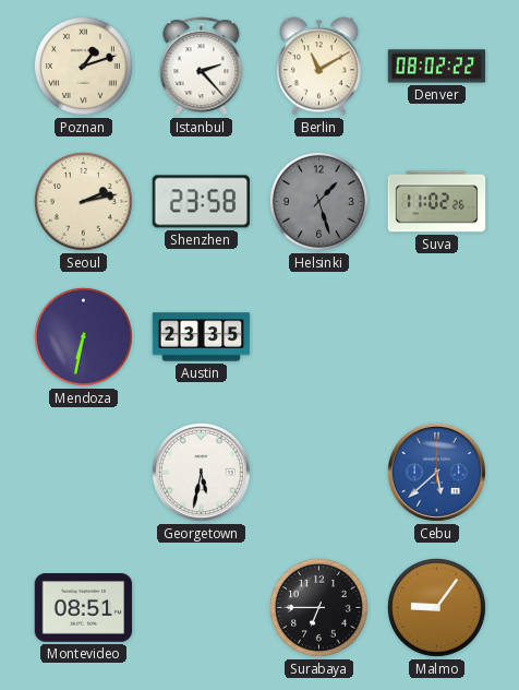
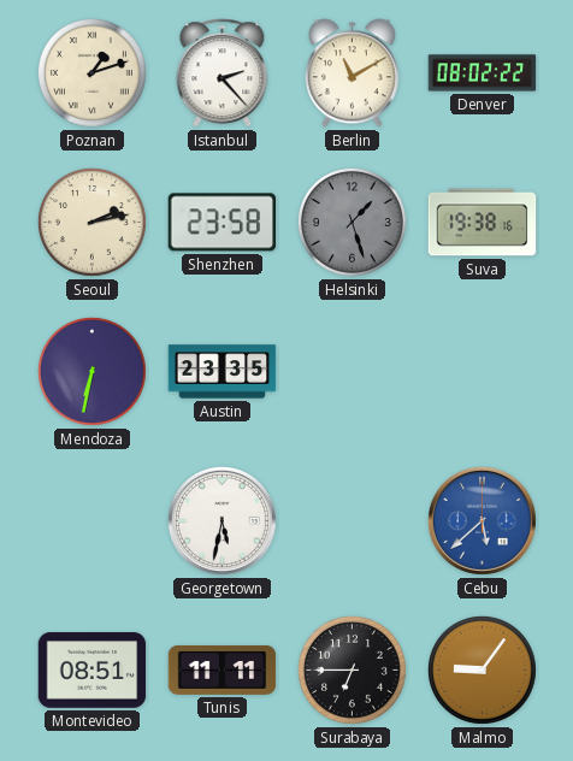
Suva: 11:02 -> 19:38 (483, 223)
Tunis: none -> 11:11 (223, 669)
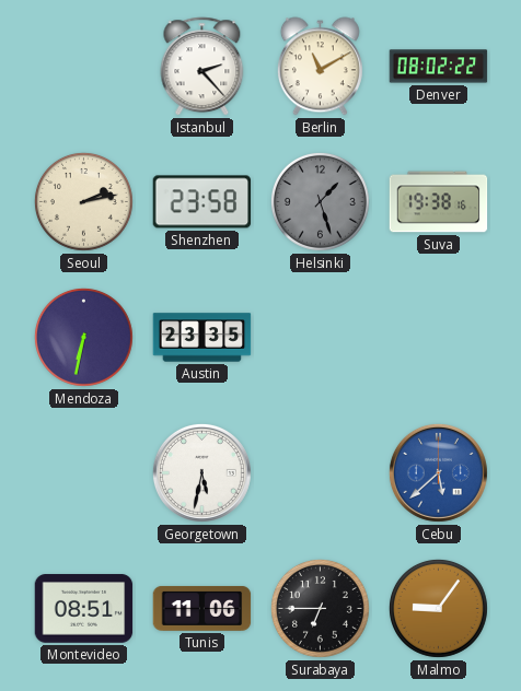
Poznan: 1:12 -> none (91, 72)
Tunis: 11:11 -> 11:06 (202, 608)
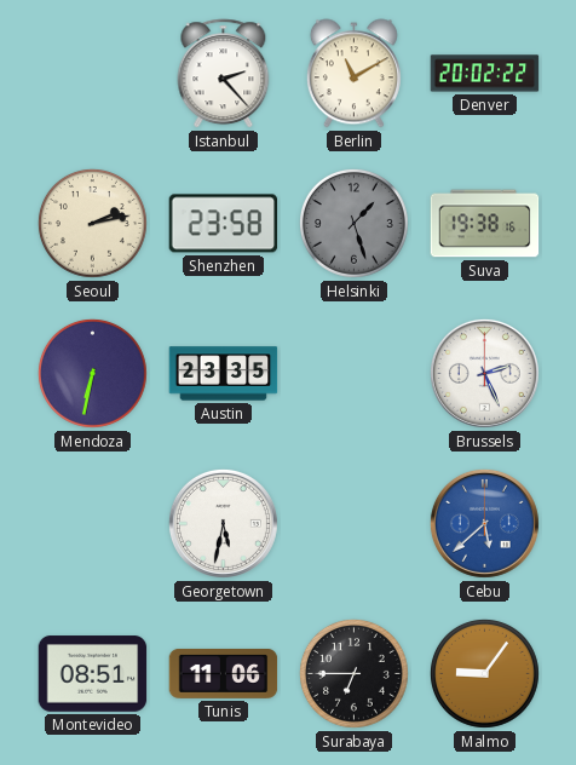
Denver: 08:02 -> 20:02 (485, 74)
Brussels: none -> 2:26 (484, 373)
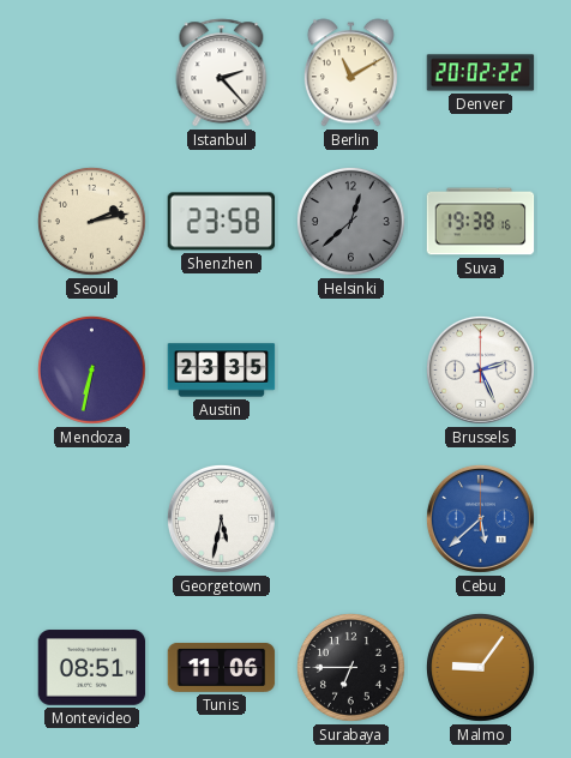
Helsinki: 1:27 -> 12:38 (350, 221)
